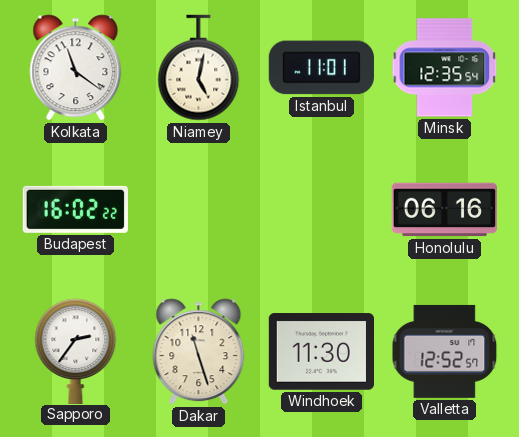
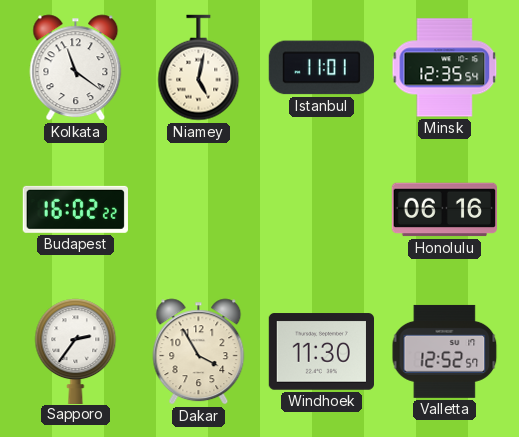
Dakar: 11:27 -> 3:55 (199, 352)
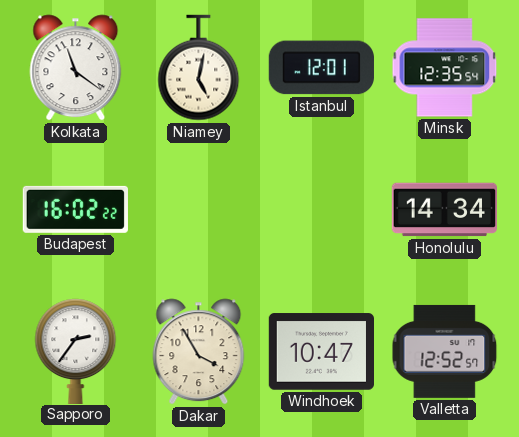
Istanbul: 11:01 -> 12:01 (321, 68)
Honolulu: 06:16 -> 14:34 (444, 210)
Windhoek: 11:30 -> 10:47 (321, 352)
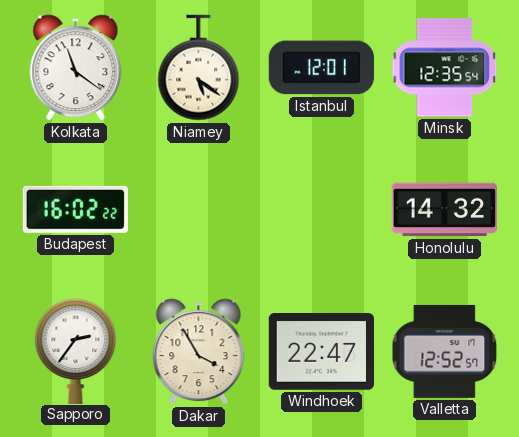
Niamey: 5:02 -> 5:21 (199, 68)
Honolulu: 14:34 -> 14:32 (444, 210)
Windhoek: 10:47 -> 22:47 (321, 352)
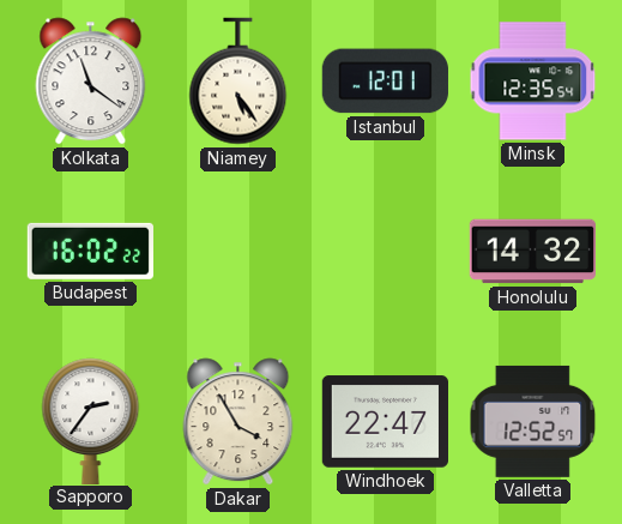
Niamey: 5:21 -> 5:24 (238, 82)
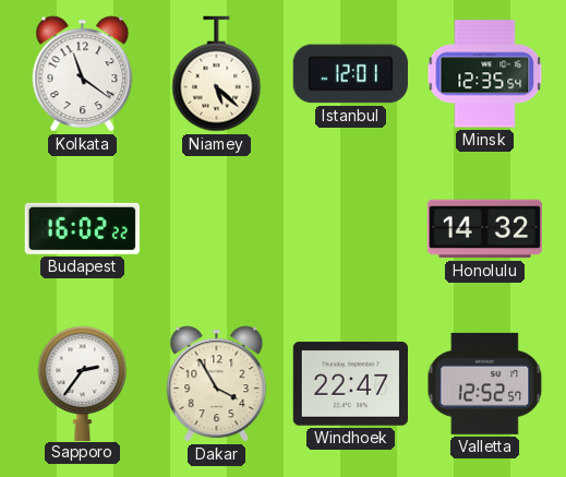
Niamey: 5:24 -> 5:22 (217, 74)
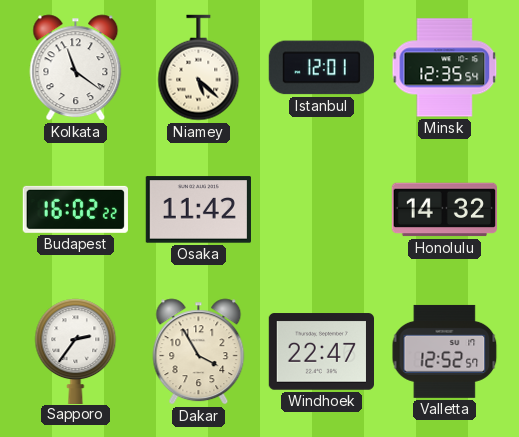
Osaka: none -> 11:42 (198, 210)
